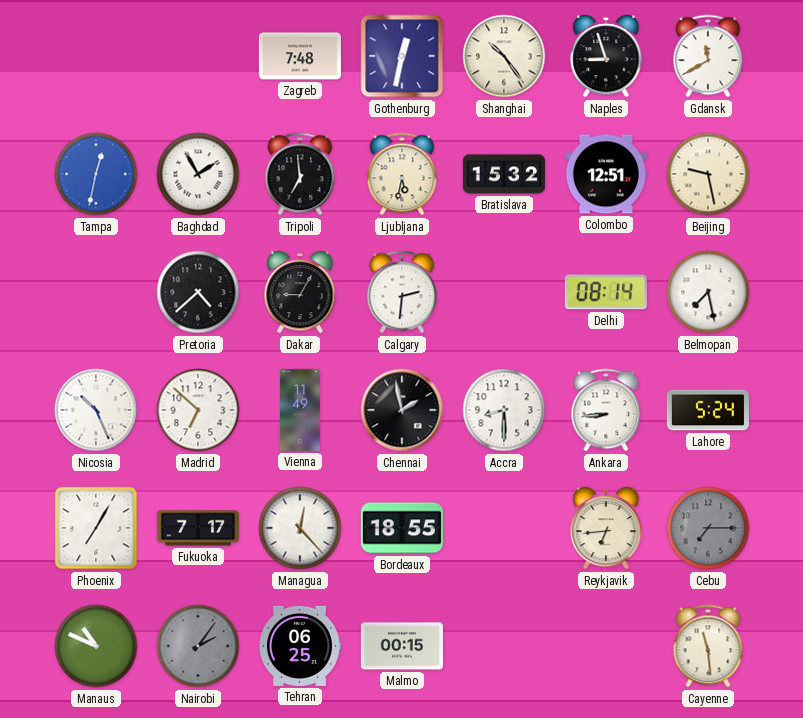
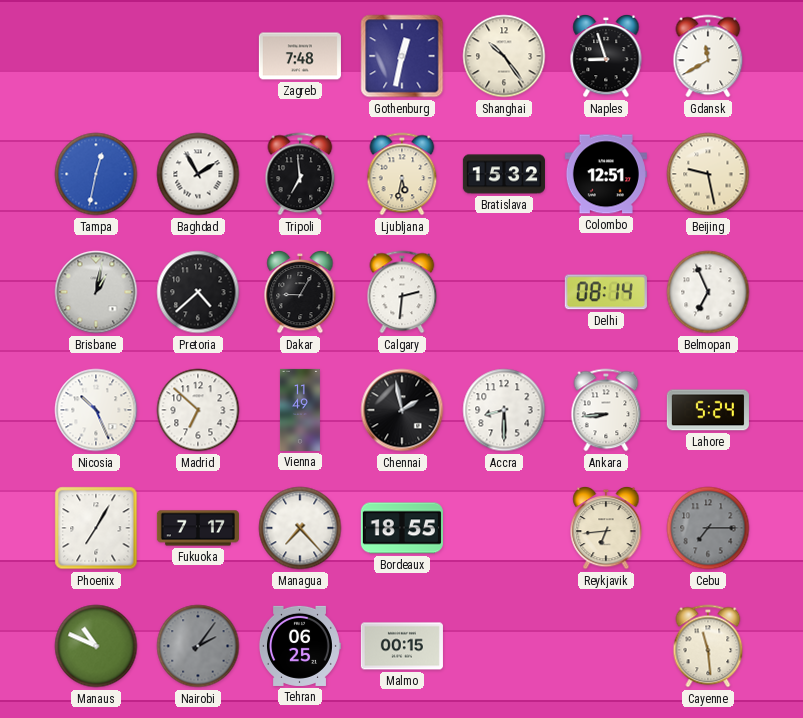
Brisbane: none -> 1:02 (96, 292)
Belmopan: 7:28 -> 6:56 (708, 292)
Managua: 12:23 -> 7:23 (300, 528)
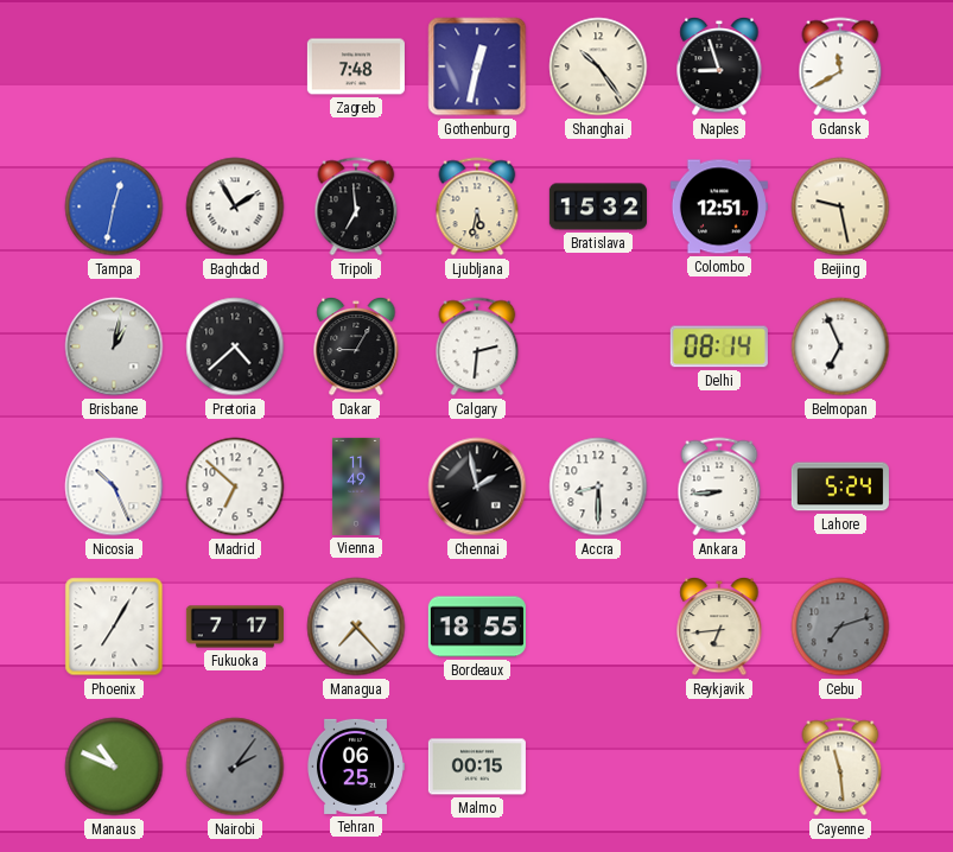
Cebu: 7:15 -> 7:12 (840, 627)
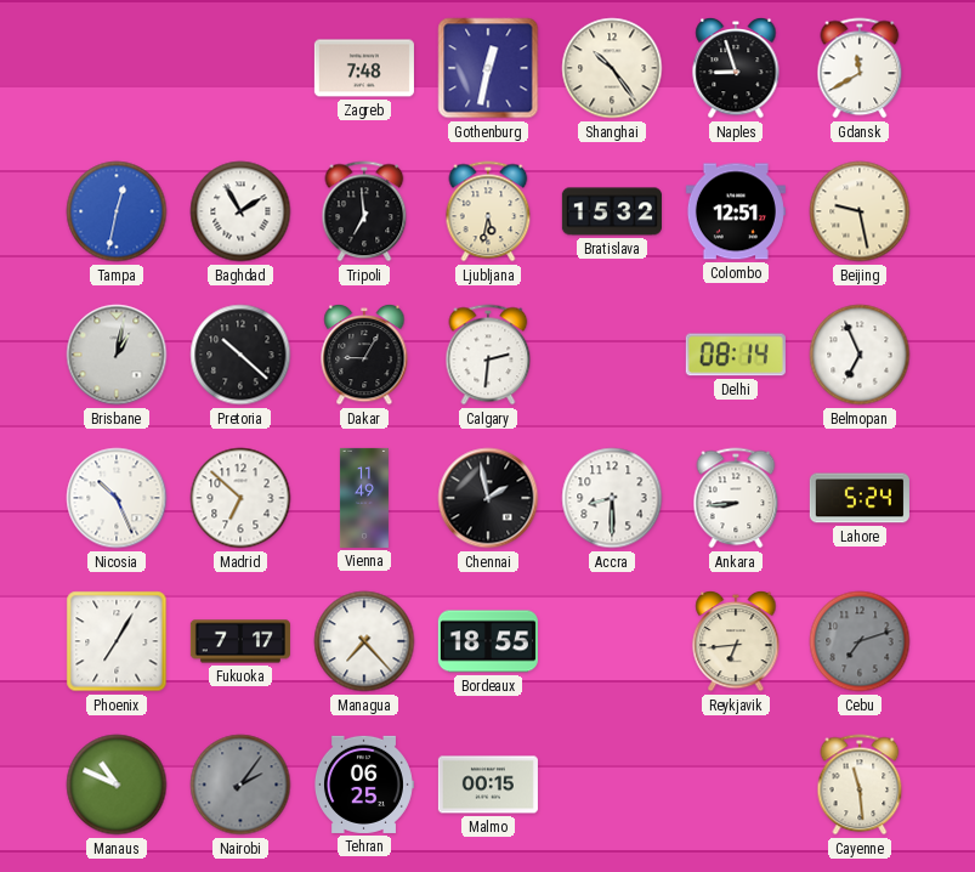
Pretoria: 4:38 -> 10:22 (240, 355)
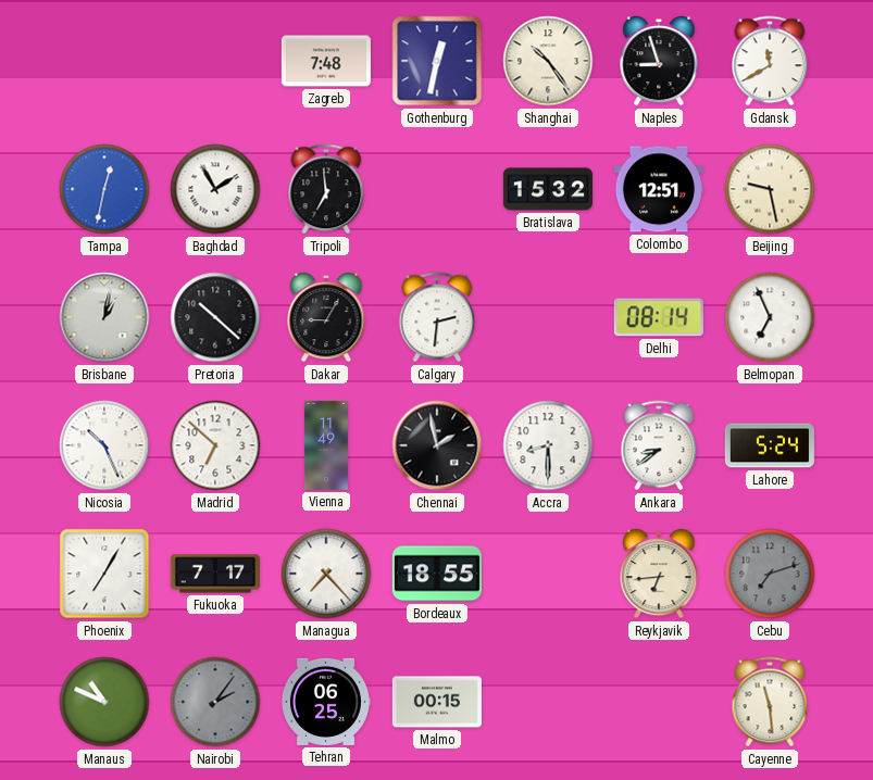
Ljubljana: 5:32 -> none (488, 211)
Ankara: 8:44 -> 8:39 (659, 445)
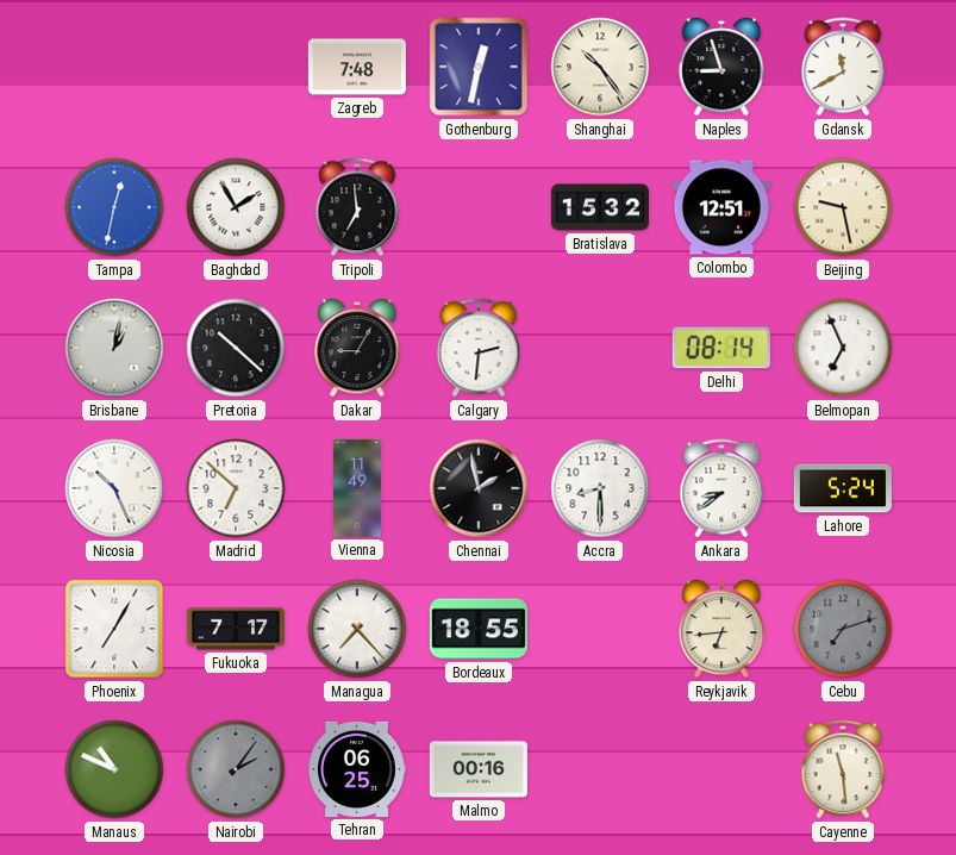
Malmo: 00:15 -> 00:16 (479, 769)
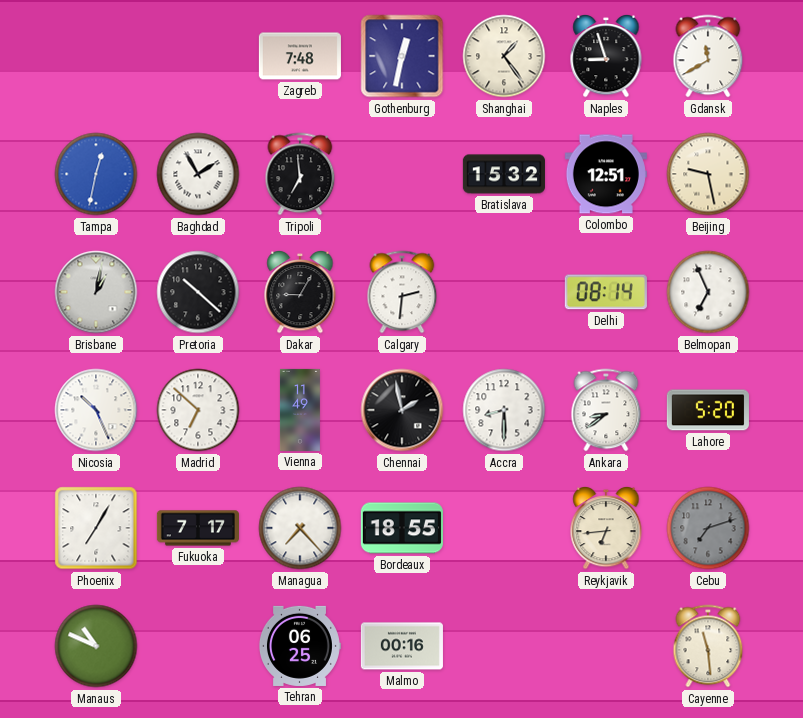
Shanghai: 10:24 -> 1:24 (504, 56)
Lahore: 5:24 -> 5:20 (708, 410)
Nairobi: 2:06 -> none (236, 769)
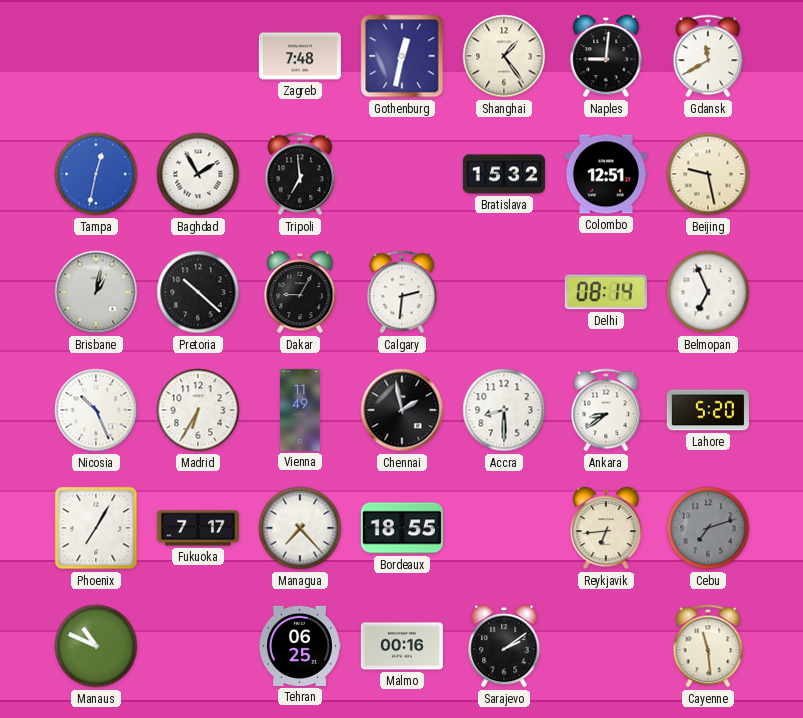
Naples: 8:57 -> 9:01 (606, 56)
Madrid: 6:52 -> 6:35 (198, 410)
Sarajevo: none -> 2:09 (504, 646)
